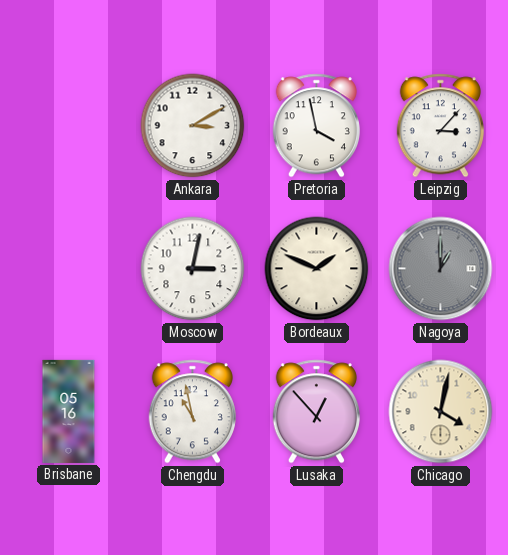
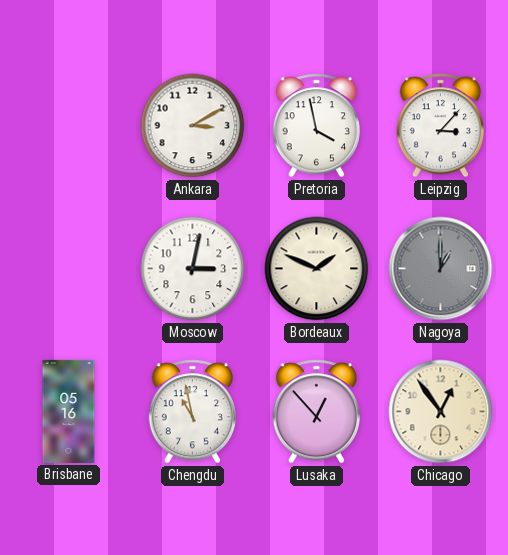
Chicago: 4:02 -> 12:54 (441, 412)
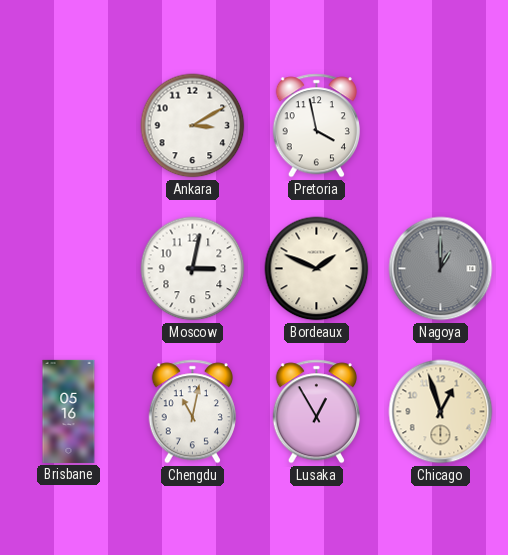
Leipzig: 3:07 -> none (440, 126)
Chengdu: 10:58 -> 11:02 (192, 412)
Lusaka: 12:53 -> 12:55 (316, 412)
Chicago: 12:54 -> 12:57 (441, 412)
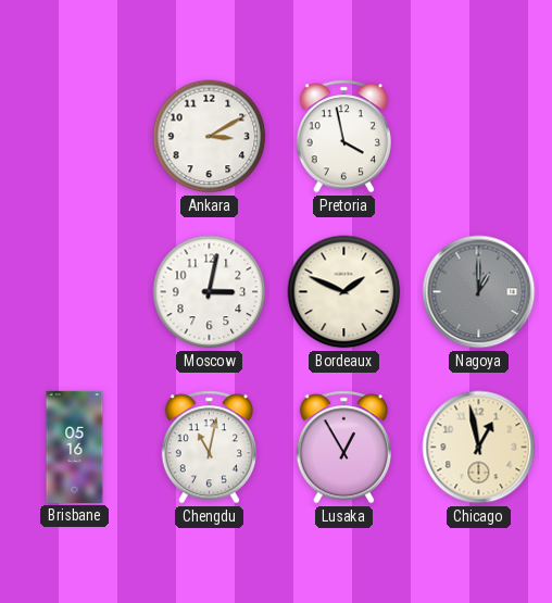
Chicago: 12:57 -> 12:58 (479, 448)
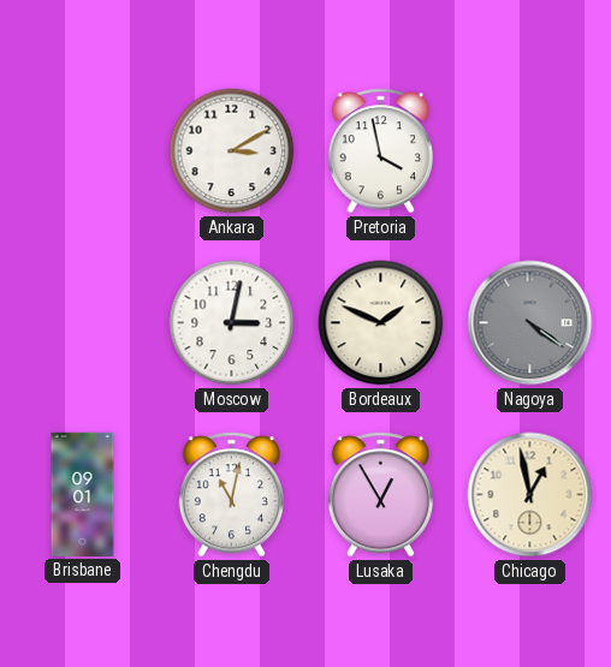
Nagoya: 1:00 -> 4:21 (530, 323)
Brisbane: 05:16 -> 09:01 (83, 494)
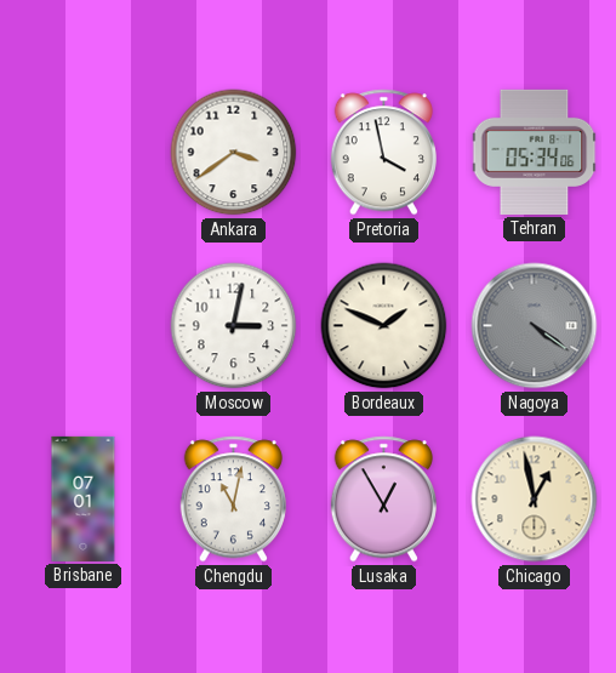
Ankara: 3:10 -> 3:39 (234, 153)
Tehran: none -> 05:34 (535, 152)
Brisbane: 09:01 -> 07:01 (84, 498)
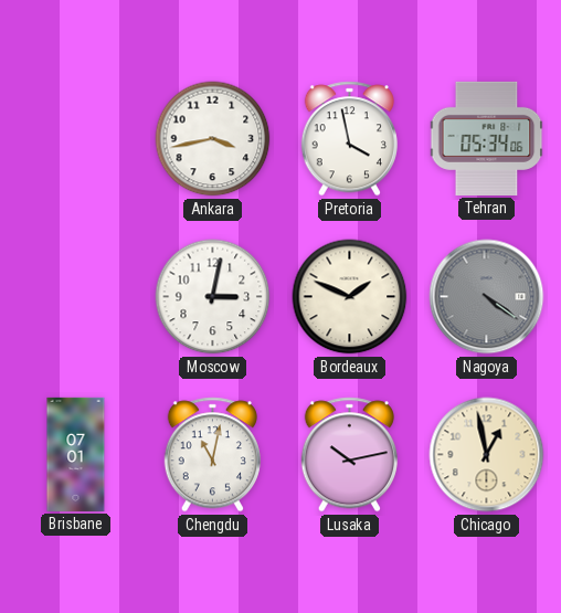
Ankara: 3:39 -> 3:43 (213, 139)
Lusaka: 12:55 -> 10:13 (349, 455)
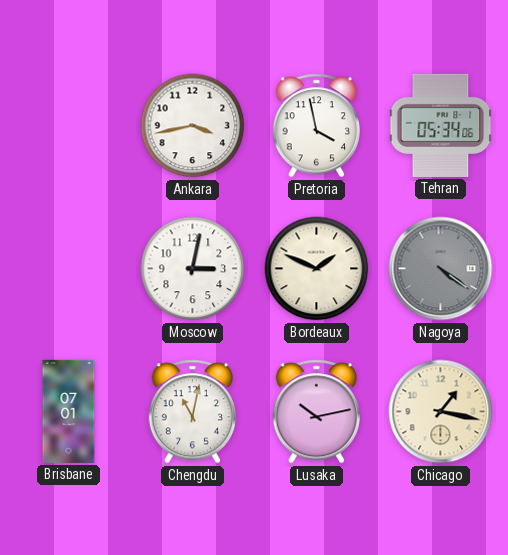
Chicago: 12:58 -> 1:17 (441, 412)
